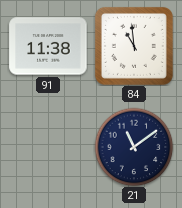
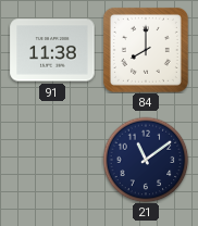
84: 10:59 -> 8:00 (146, 50)
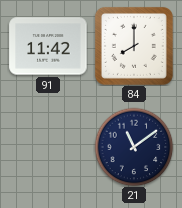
91: 11:38 -> 11:42 (48, 46)
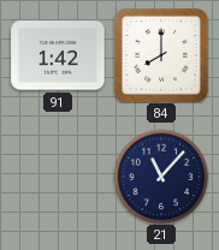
91: 11:42 -> 1:42 (58, 55)
21: 11:09 -> 11:07 (161, 177)
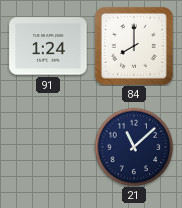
91: 1:42 -> 1:24 (48, 46)
21: 11:07 -> 11:08 (134, 147)
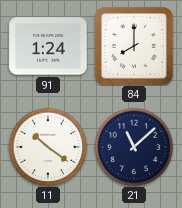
11: none -> 10:21 (48, 147)
